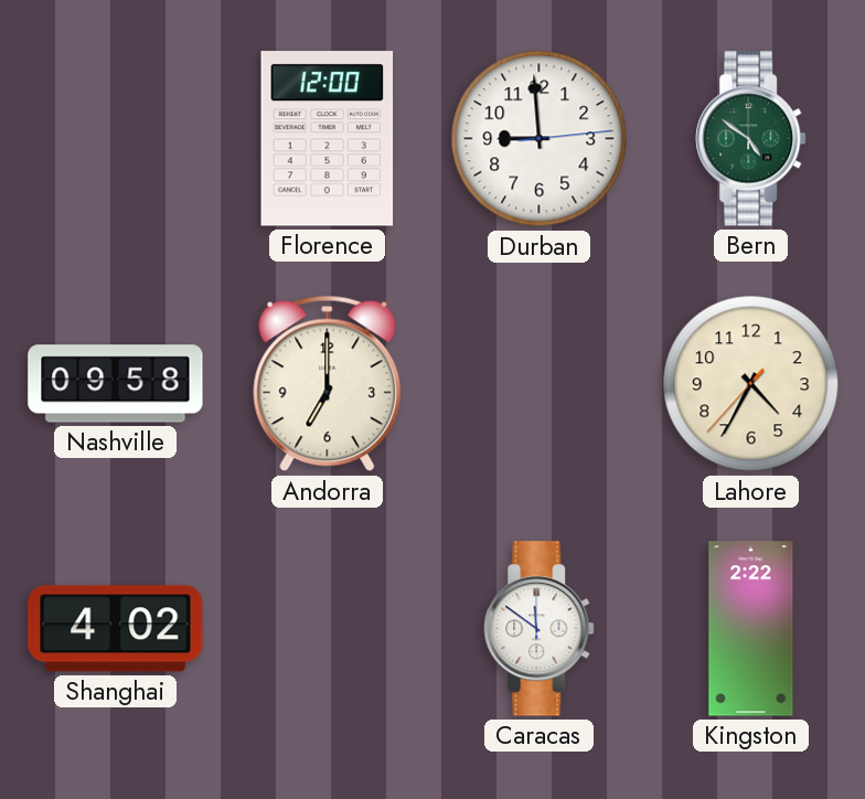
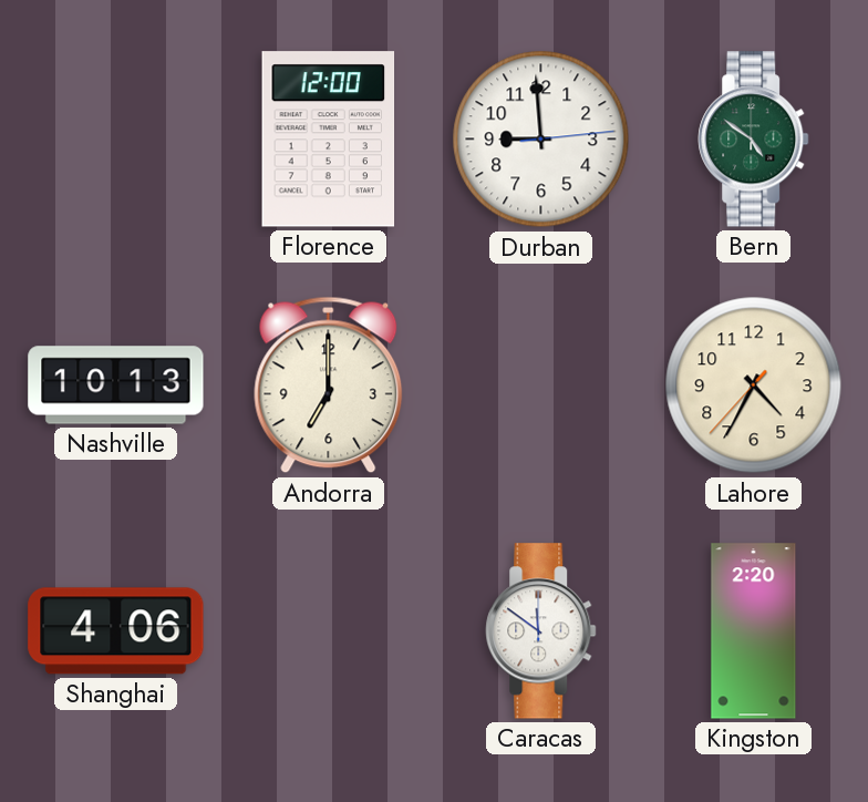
Nashville: 09:58 -> 10:13 (116, 385)
Shanghai: 4:02 -> 4:06 (116, 631)
Kingston: 2:22 -> 2:20 (754, 631)
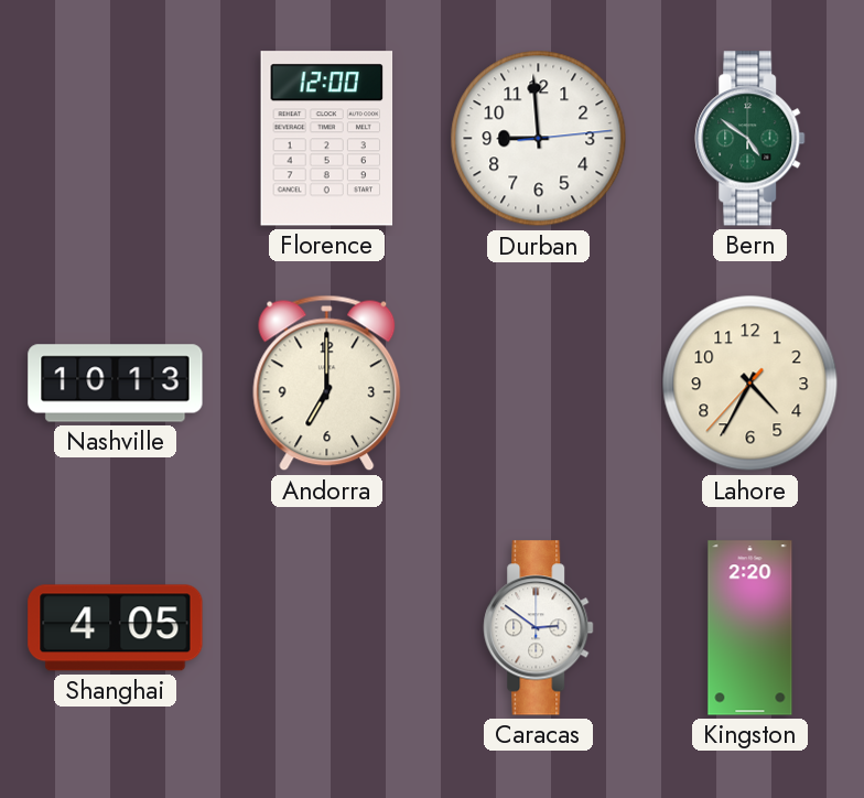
Shanghai: 4:06 -> 4:05 (116, 628)
Caracas: 11:51 -> 2:51 (539, 628)
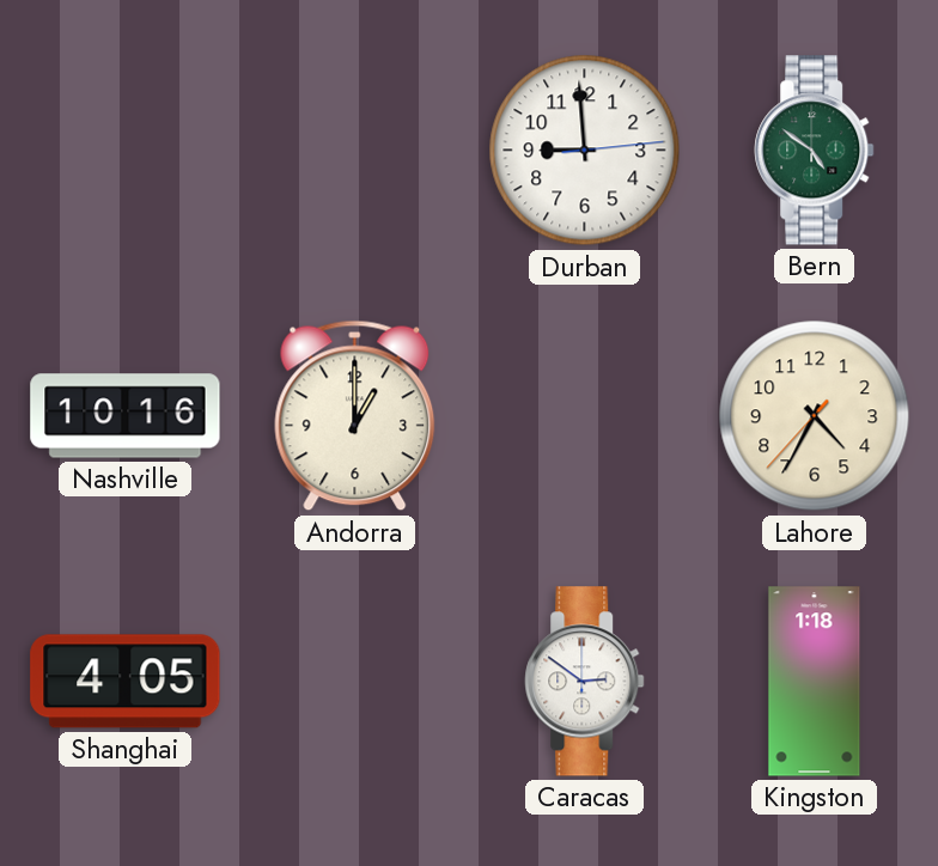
Florence: 12:00 -> none (327, 139)
Nashville: 10:13 -> 10:16 (126, 416)
Andorra: 7:00 -> 1:00 (355, 416)
Kingston: 2:20 -> 1:18 (815, 682)
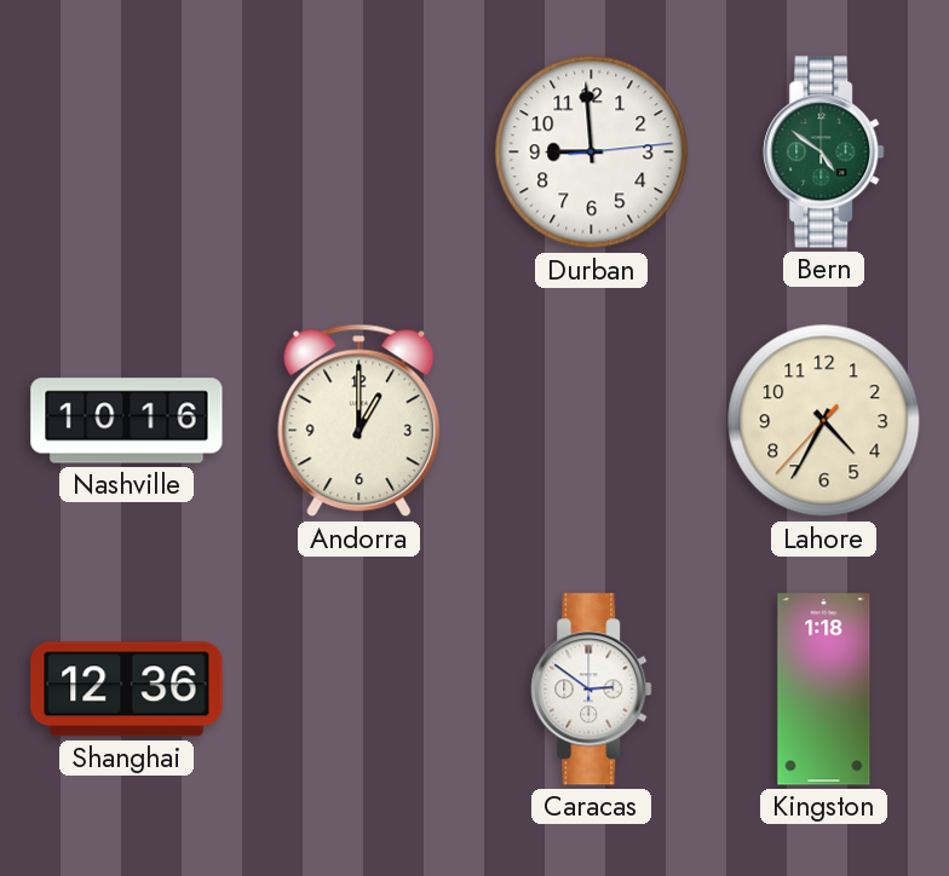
Shanghai: 4:05 -> 12:36 (127, 690)
